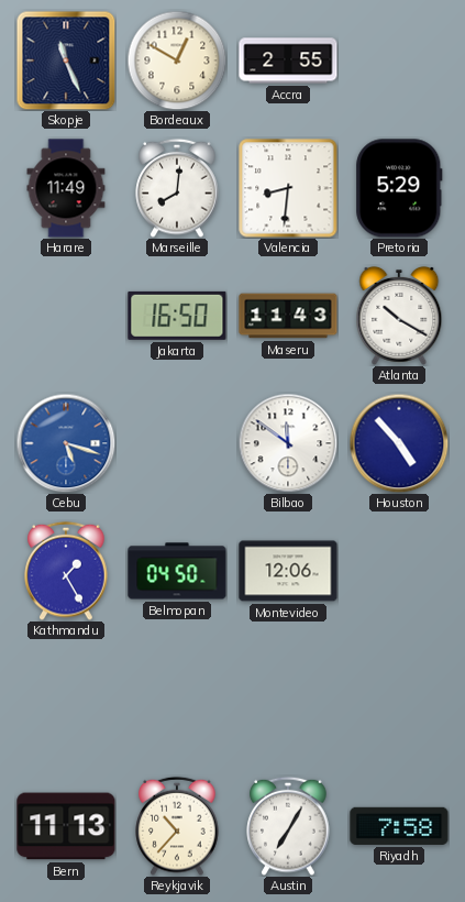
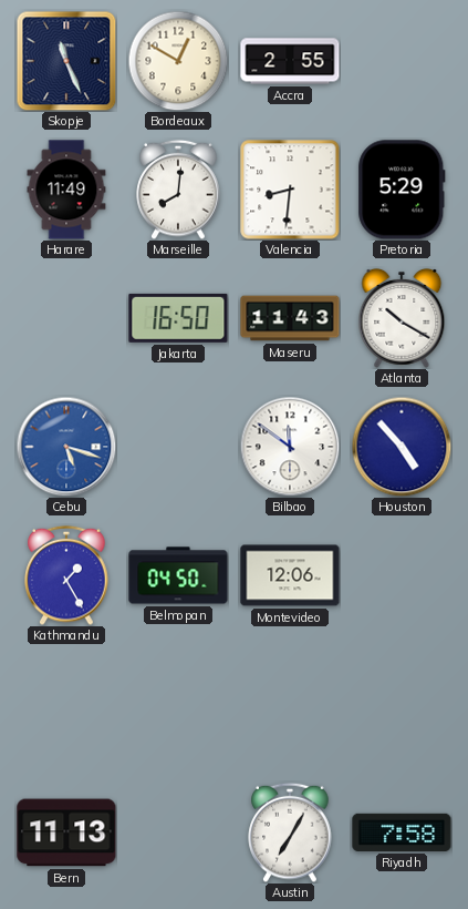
Reykjavik: 10:37 -> none (177, 826)
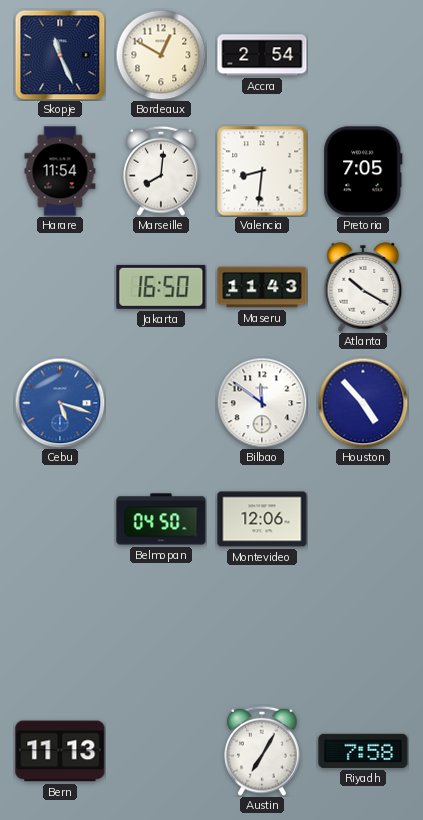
Accra: 2:55 -> 2:54 (262, 55)
Harare: 11:49 -> 11:54 (60, 171)
Pretoria: 5:29 -> 7:05 (363, 171)
Kathmandu: 1:25 -> none (66, 575)
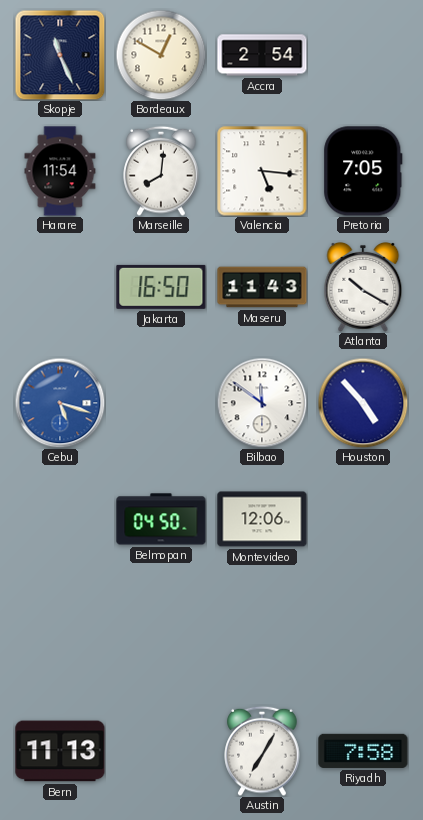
Valencia: 8:31 -> 5:16 (262, 171)
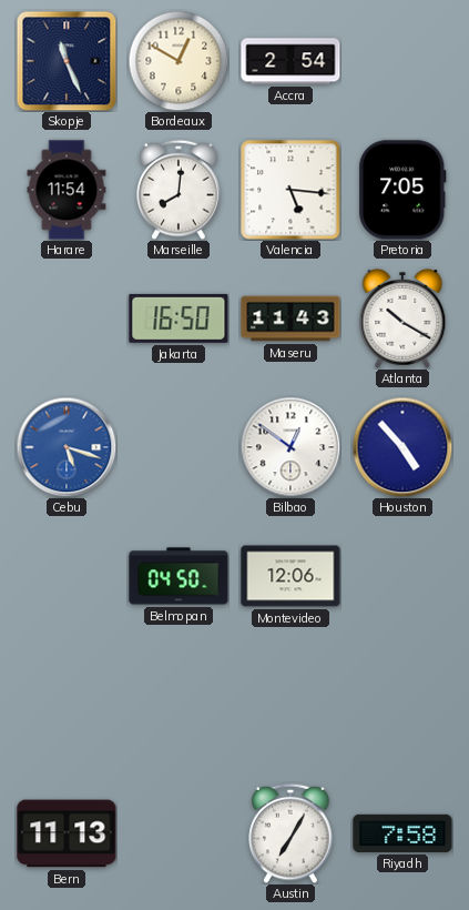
Bilbao: 11:51 -> 12:51 (290, 447)
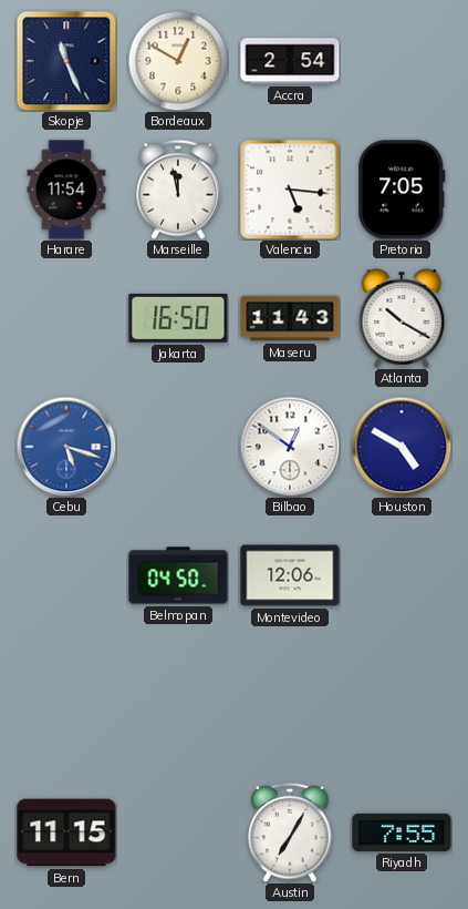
Marseille: 8:01 -> 11:58 (178, 190)
Houston: 4:53 -> 4:50 (402, 447)
Bern: 11:13 -> 11:15 (66, 833)
Riyadh: 7:58 -> 7:55 (402, 833)
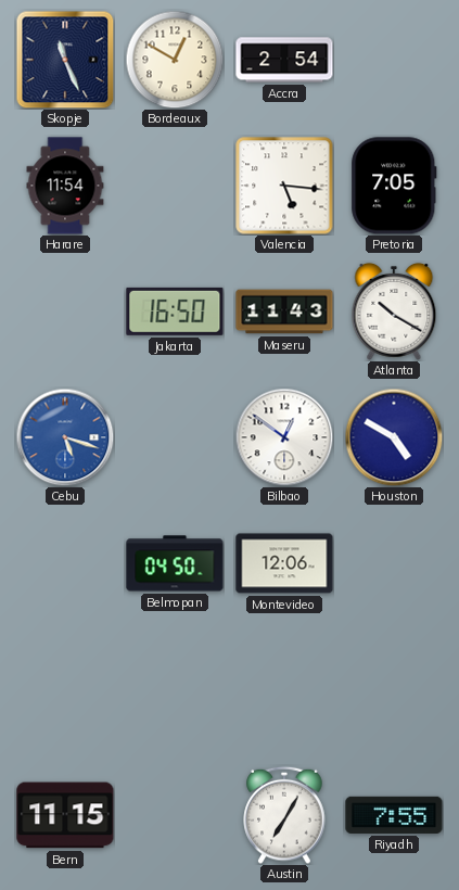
Marseille: 11:58 -> none (178, 190)
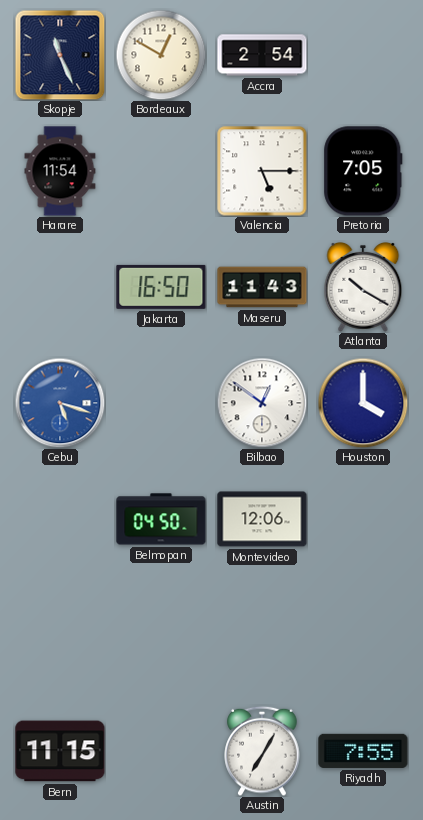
Valencia: 5:16 -> 5:15 (262, 171)
Houston: 4:50 -> 4:00 (363, 403)
